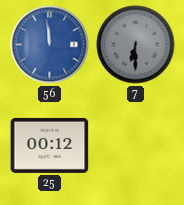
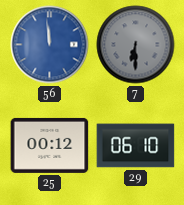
29: none -> 06:10 (136, 146)
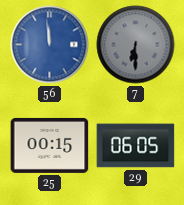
25: 00:12 -> 00:15 (50, 145)
29: 06:10 -> 06:05 (136, 146)
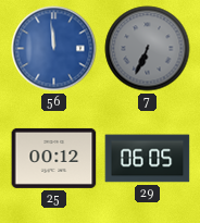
7: 6:30 -> 6:34 (148, 49)
25: 00:15 -> 00:12 (54, 158)
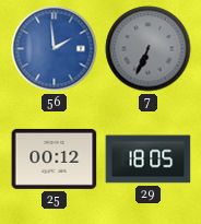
56: 11:59 -> 1:59 (55, 49)
29: 06:05 -> 18:05 (149, 160)
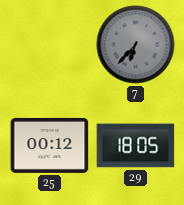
56: 1:59 -> none (55, 49)
7: 6:34 -> 6:37 (136, 45)
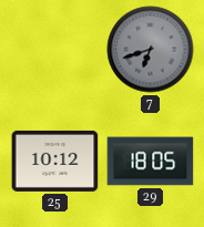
7: 6:37 -> 6:42 (151, 50)
25: 00:12 -> 10:12 (55, 161)
